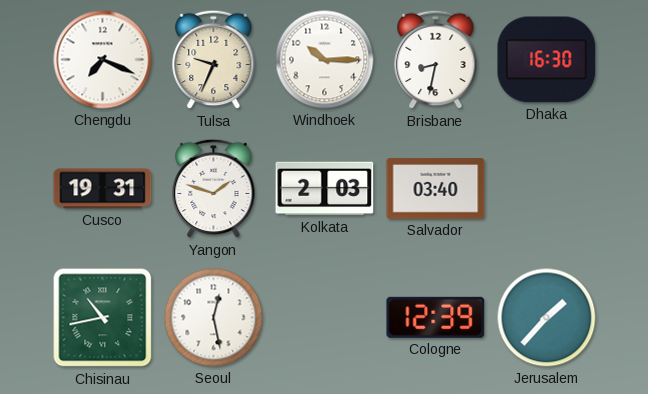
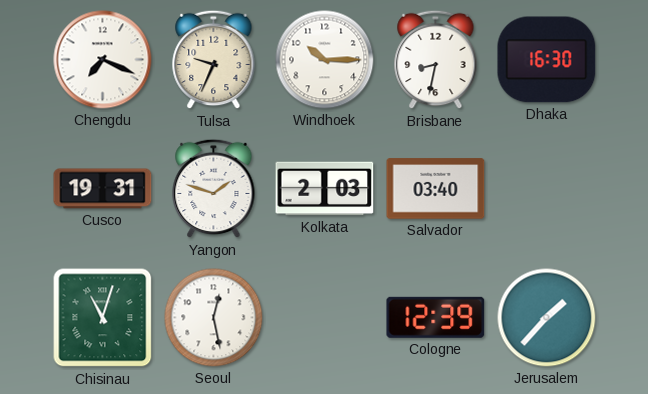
Chisinau: 10:43 -> 11:03 (103, 318)
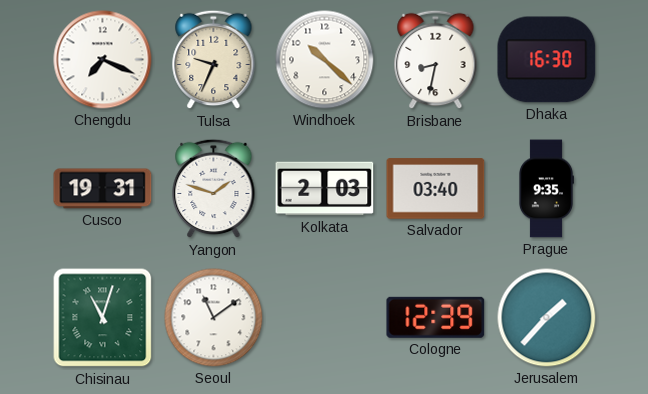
Windhoek: 10:15 -> 10:22 (325, 60)
Prague: none -> 9:35 (545, 189)
Seoul: 12:28 -> 11:09 (214, 318)
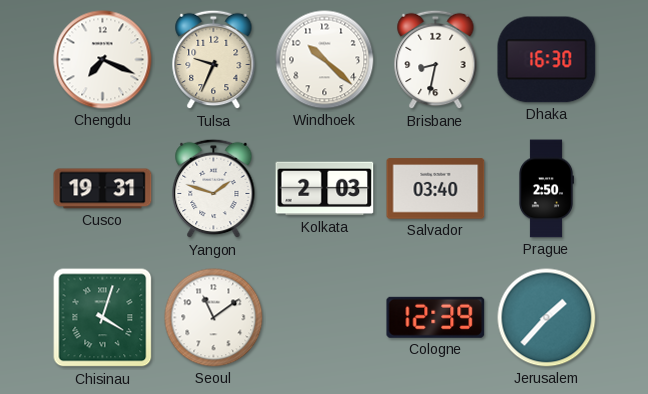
Prague: 9:35 -> 2:50 (545, 189)
Chisinau: 11:03 -> 4:03 (103, 318)
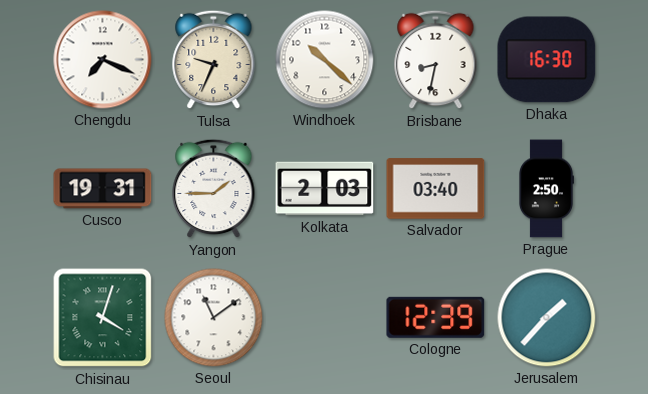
Yangon: 1:48 -> 1:45 (214, 189)
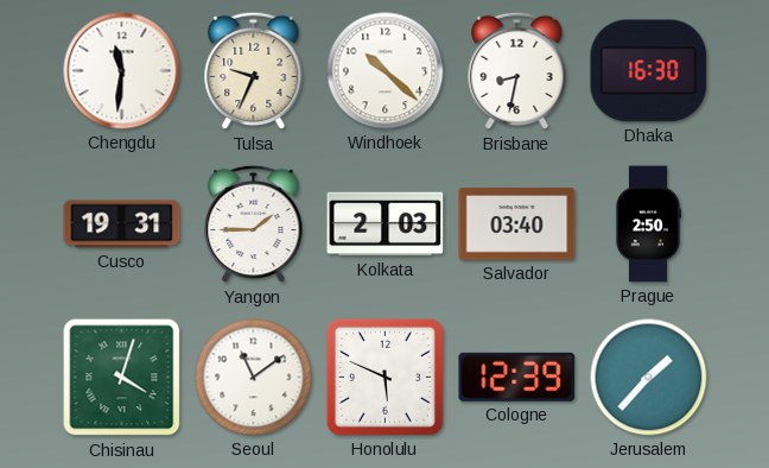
Chengdu: 7:19 -> 11:31 (122, 71)
Honolulu: none -> 5:49 (384, 377)
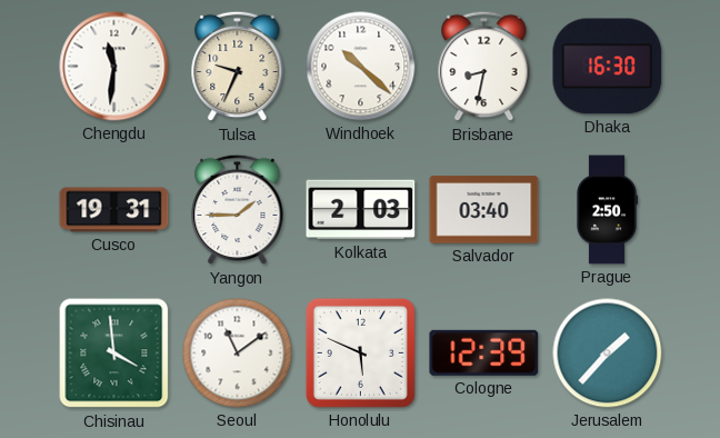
Chisinau: 4:03 -> 3:59 (114, 354)
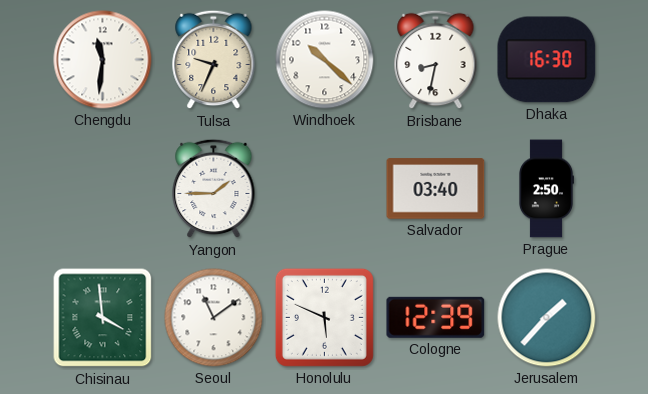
Cusco: 19:31 -> none (114, 210)
Kolkata: 2:03 -> none (361, 210)
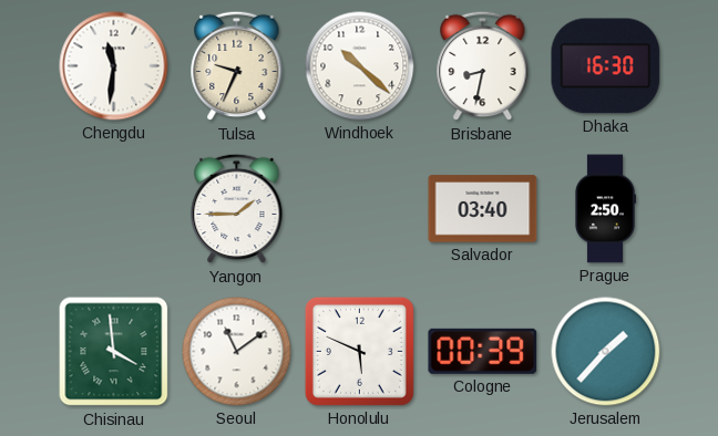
Cologne: 12:39 -> 00:39 (483, 351)
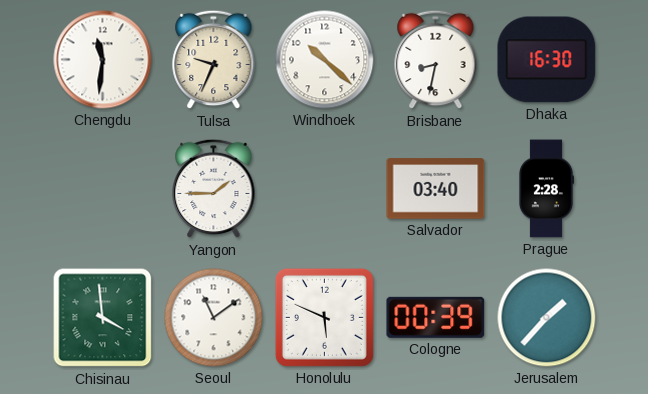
Prague: 2:50 -> 2:28 (545, 189)
